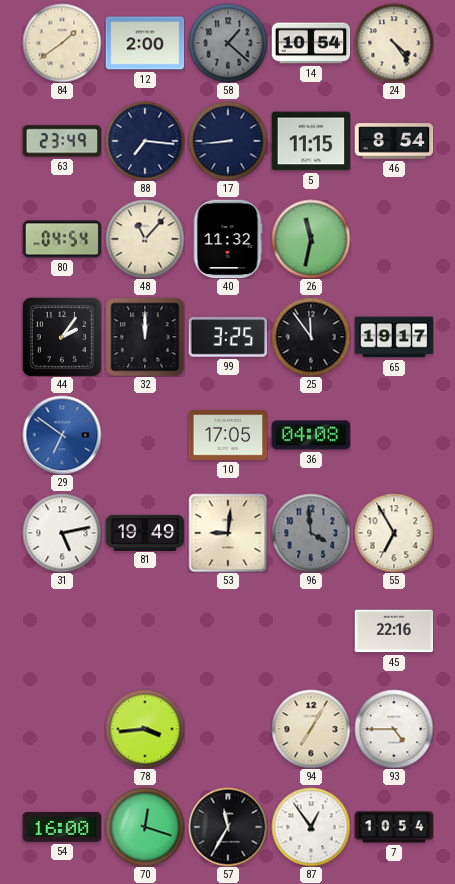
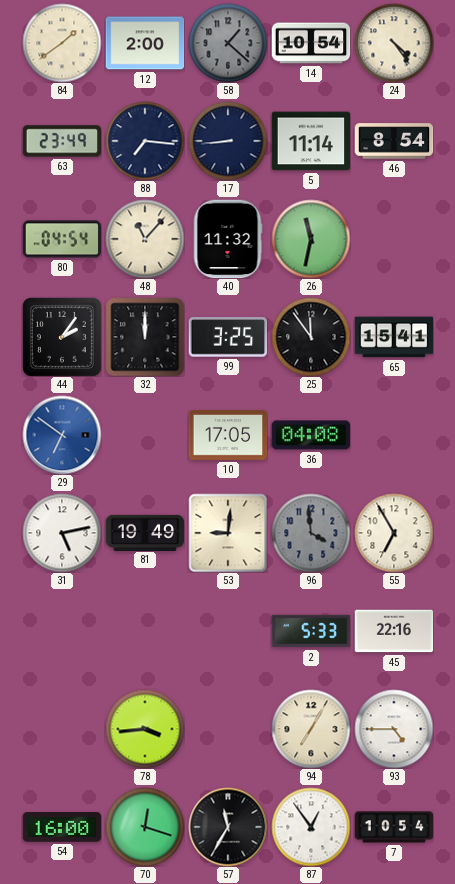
5: 11:15 -> 11:14 (311, 141)
65: 19:17 -> 15:41 (394, 337)
2: none -> 5:33 (311, 631)
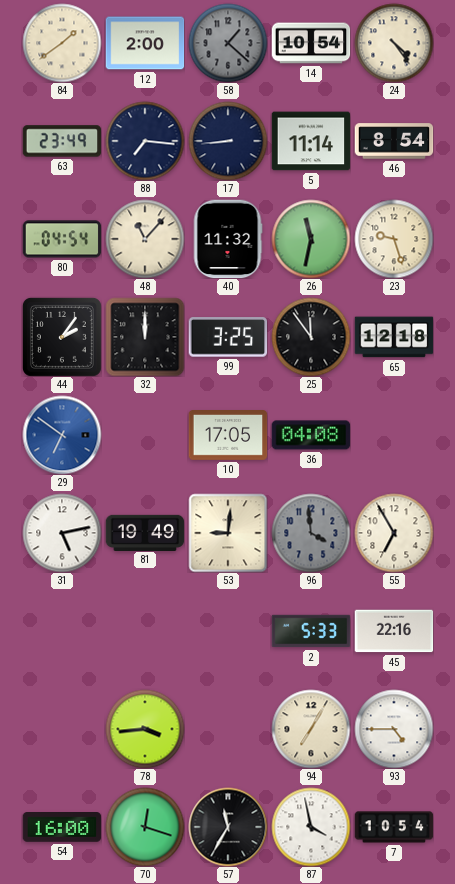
23: none -> 9:27 (394, 239)
65: 15:41 -> 12:18 (394, 337)
87: 12:54 -> 3:58 (311, 827)
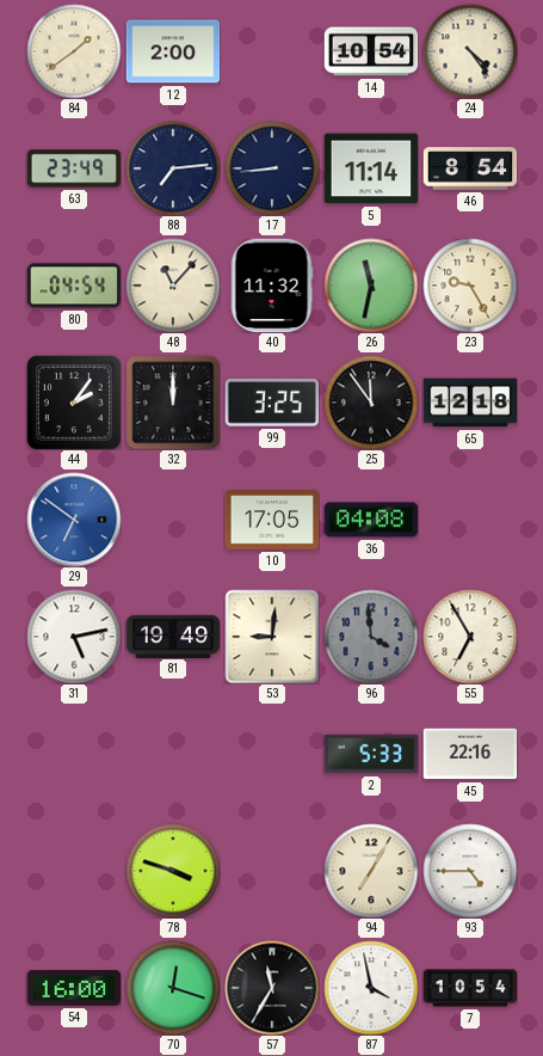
58: 1:22 -> none (228, 43)
88: 7:16 -> 7:14 (173, 168)
23: 9:27 -> 9:25 (470, 286)
78: 3:44 -> 3:48 (173, 871)
